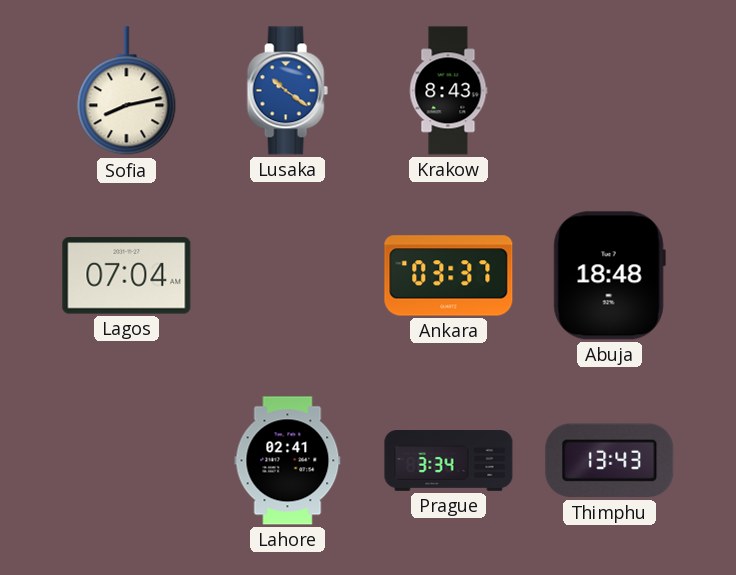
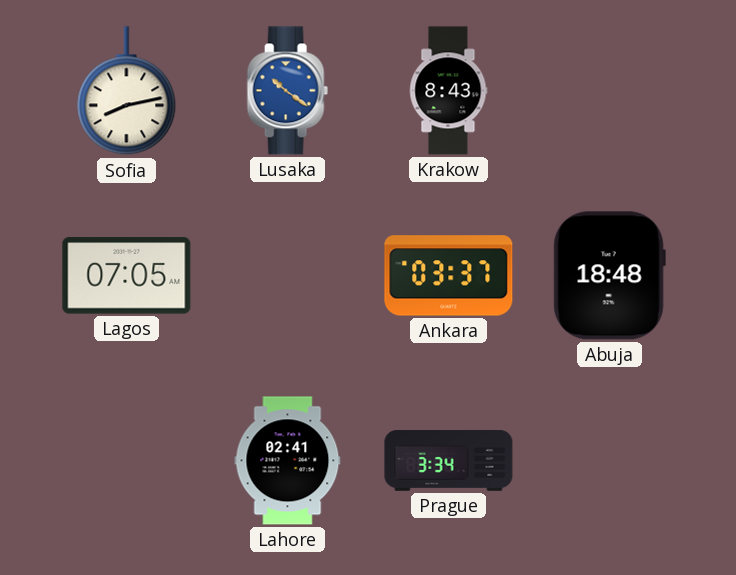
Lagos: 07:04 -> 07:05 (127, 276)
Thimphu: 13:43 -> none (610, 461)
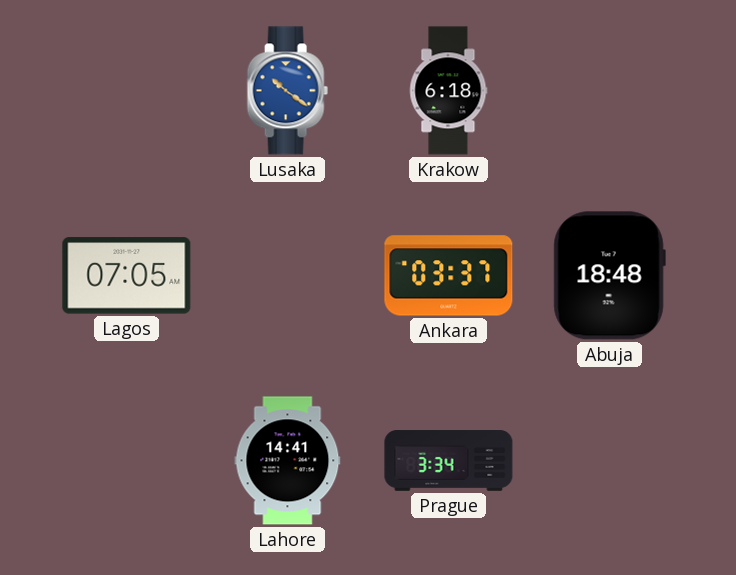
Sofia: 8:13 -> none (127, 91)
Krakow: 8:43 -> 6:18 (448, 91)
Lahore: 02:41 -> 14:41 (288, 461)
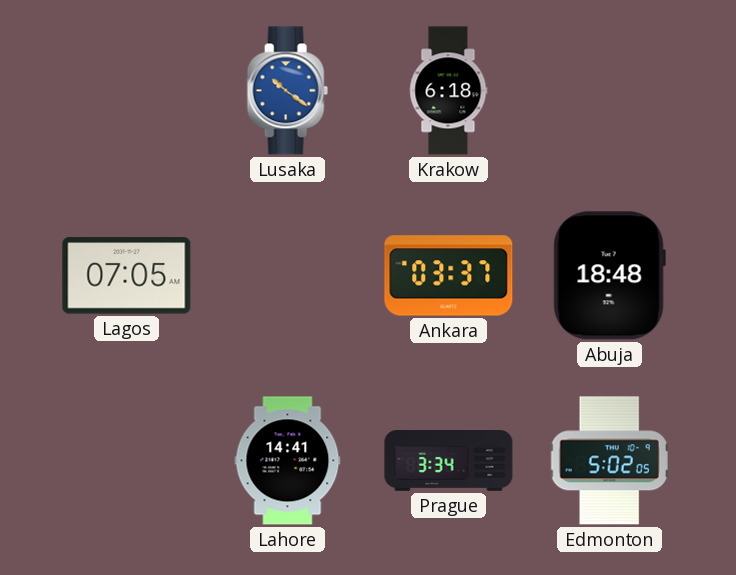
Edmonton: none -> 5:02 (609, 461)
